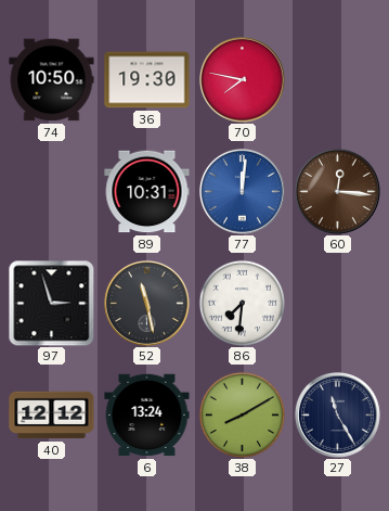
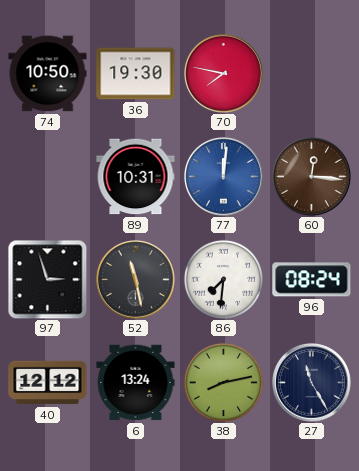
96: none -> 08:24 (312, 280)
38: 8:10 -> 8:13 (223, 382)
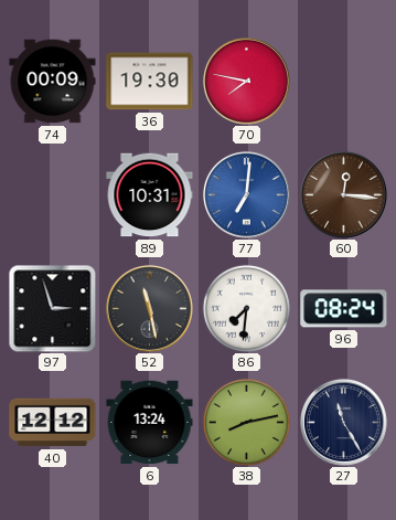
74: 10:50 -> 00:09 (53, 82)
77: 12:01 -> 7:01 (246, 194)
